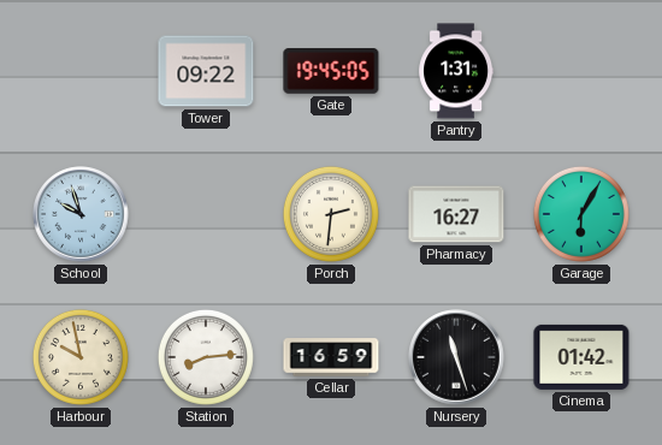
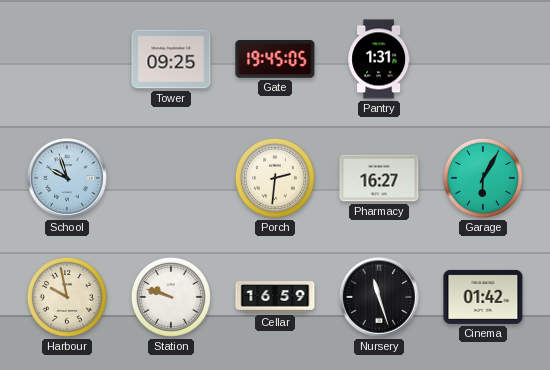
Tower: 09:22 -> 09:25 (171, 59)
Station: 8:14 -> 9:48 (171, 297)
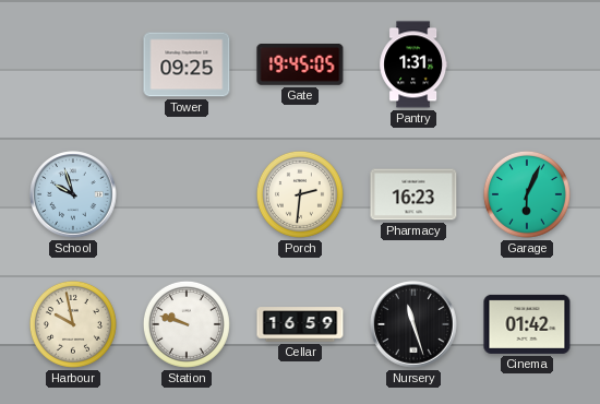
Pharmacy: 16:27 -> 16:23 (413, 194)
Garage: 6:05 -> 6:04 (527, 194)
